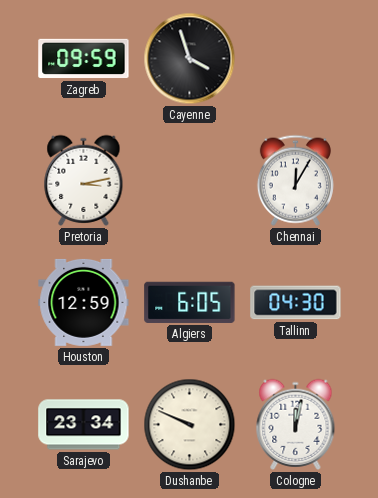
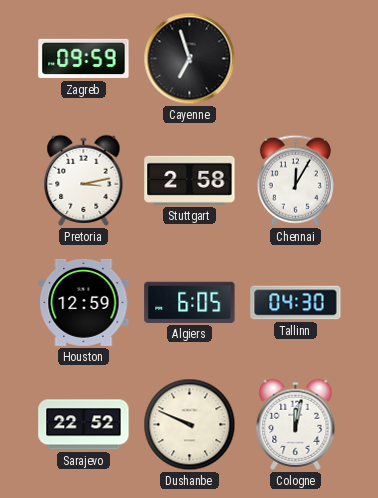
Cayenne: 3:57 -> 6:57 (190, 59)
Stuttgart: none -> 2:58 (190, 180)
Sarajevo: 23:34 -> 22:52 (84, 425)
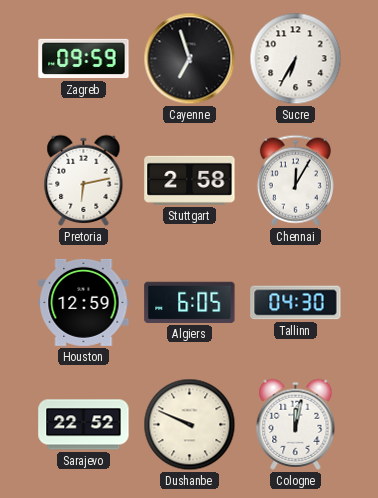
Sucre: none -> 6:35 (296, 59)
Pretoria: 3:13 -> 6:13 (84, 180)
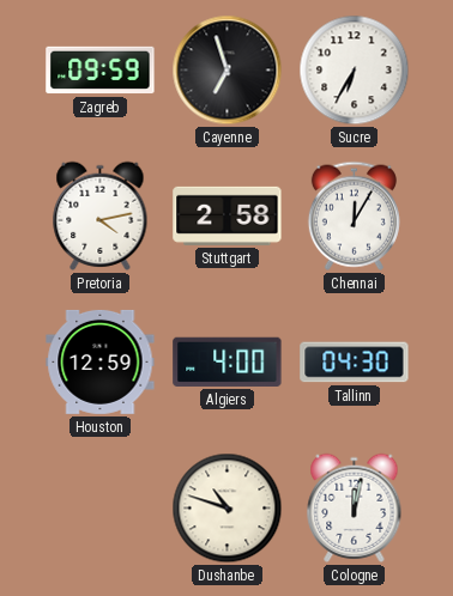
Pretoria: 6:13 -> 4:13 (101, 215)
Algiers: 6:05 -> 4:00 (228, 361)
Sarajevo: 22:52 -> none (84, 425)
Dushanbe: 9:49 -> 10:48 (228, 509)
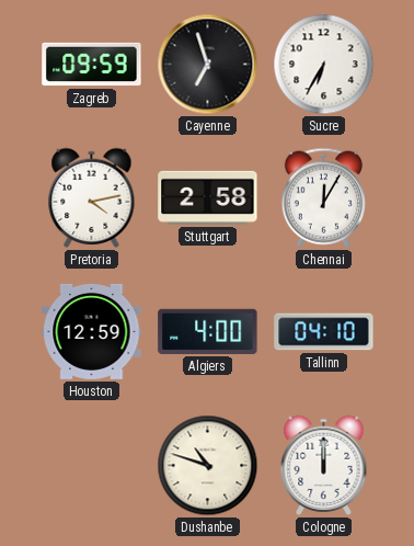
Tallinn: 04:30 -> 04:10 (324, 332)
Cologne: 12:02 -> 12:00 (324, 465)
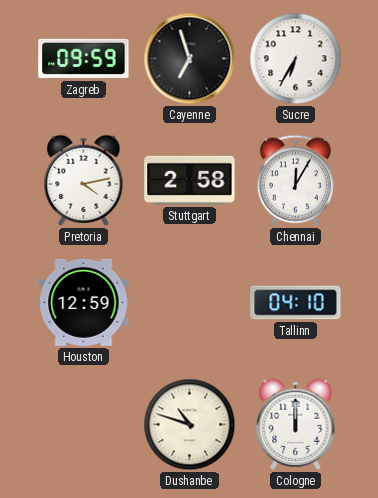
Algiers: 4:00 -> none (208, 331)
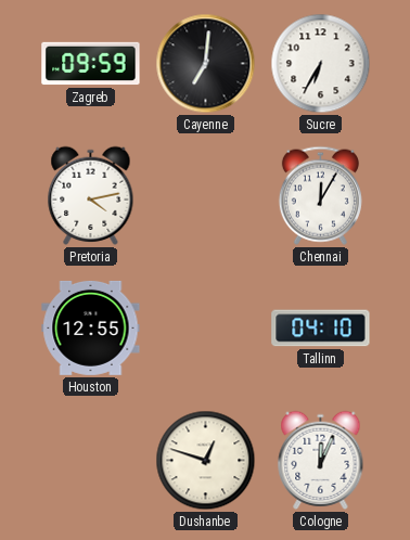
Cayenne: 6:57 -> 7:01 (206, 64)
Stuttgart: 2:58 -> none (190, 180)
Houston: 12:59 -> 12:55 (91, 327)
Dushanbe: 10:48 -> 12:48 (206, 461)
Cologne: 12:00 -> 12:04 (321, 460)
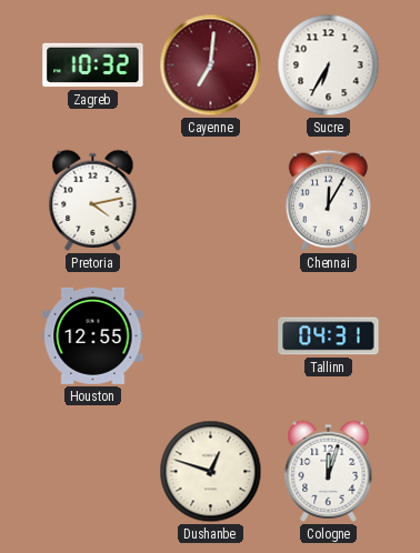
Zagreb: 09:59 -> 10:32 (93, 66)
Cayenne dial: black -> burgundy (211, 66)
Tallinn: 04:10 -> 04:31 (329, 336)
Cologne: 12:04 -> 12:03 (329, 471)
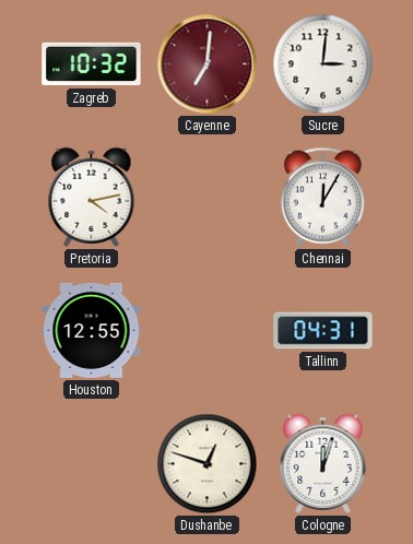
Sucre: 6:35 -> 3:01 (323, 64)
